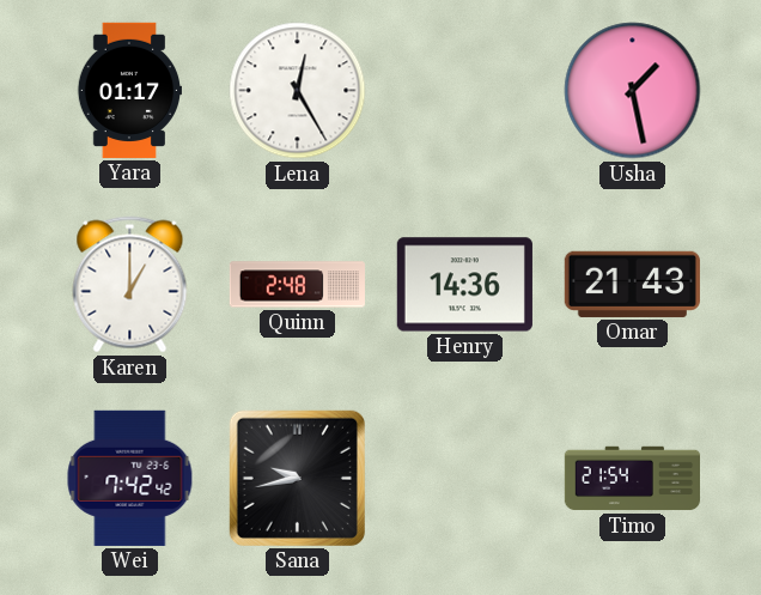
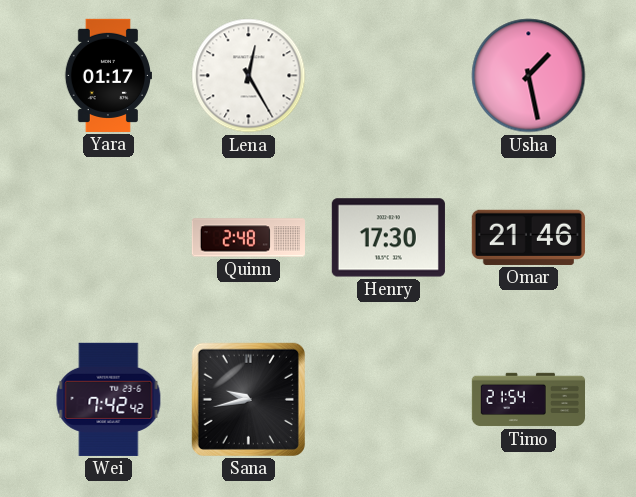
Karen: 1:00 -> none (130, 285)
Henry: 14:36 -> 17:30 (388, 238)
Omar: 21:43 -> 21:46 (528, 237)
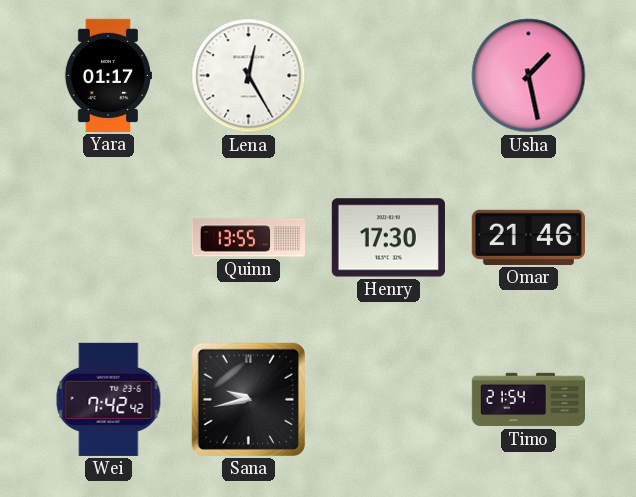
Quinn: 2:48 -> 13:55 (248, 238)
